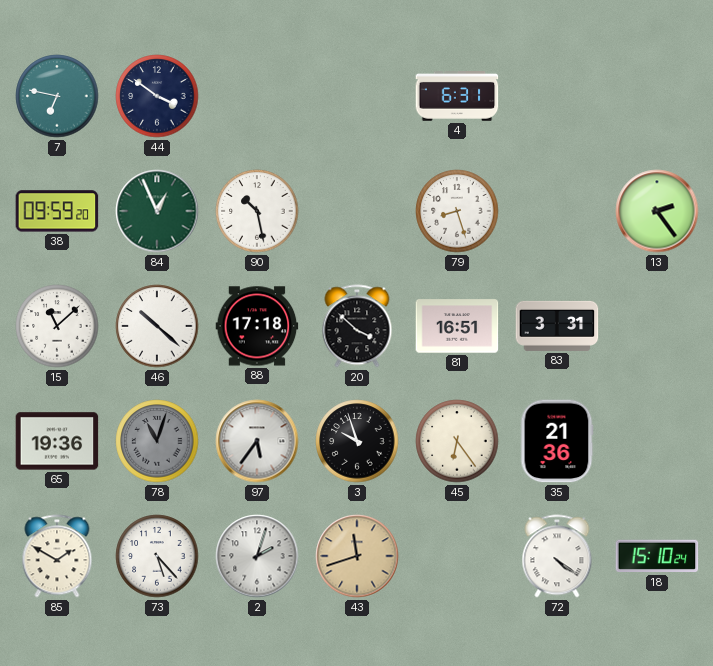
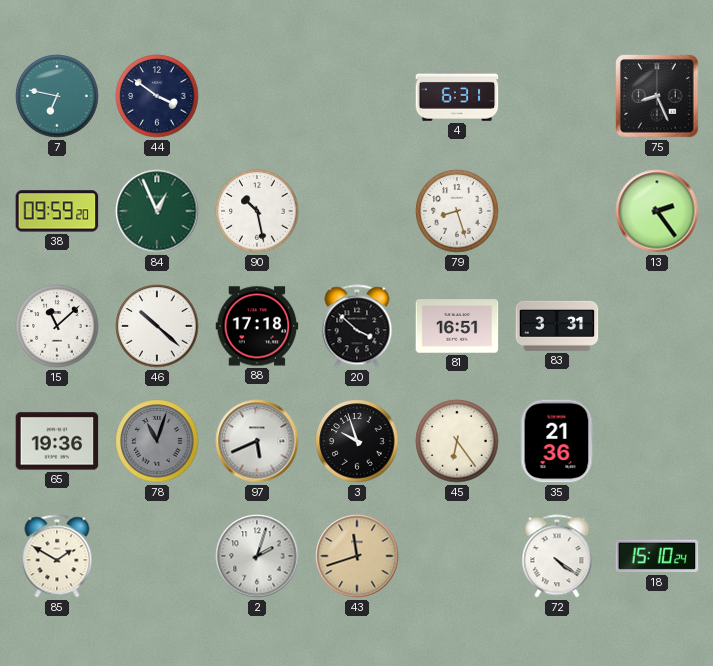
75: none -> 8:26 (657, 96)
97: 5:36 -> 5:41 (257, 441)
73: 5:23 -> none (157, 556)
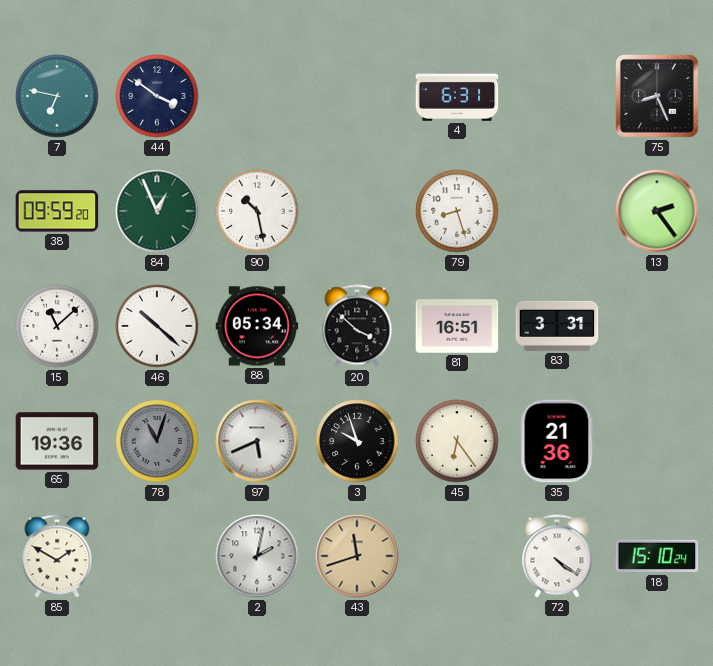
88: 17:18 -> 05:34 (257, 326)
2: 2:03 -> 2:02 (257, 556)
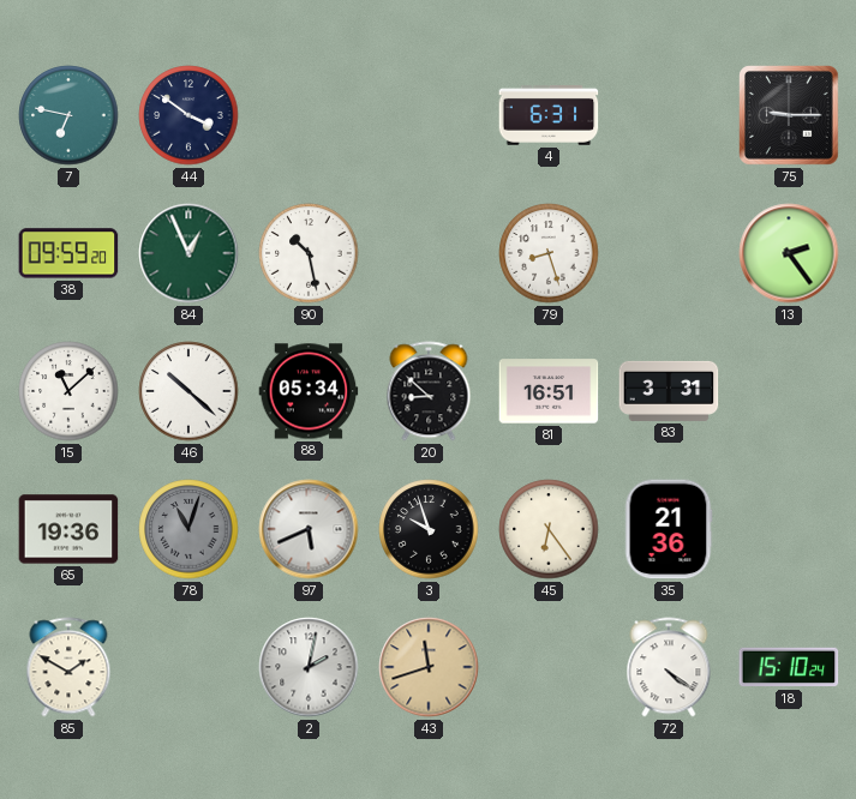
75: 8:26 -> 9:15 (789, 115)
20: 3:52 -> 8:52 (429, 391)
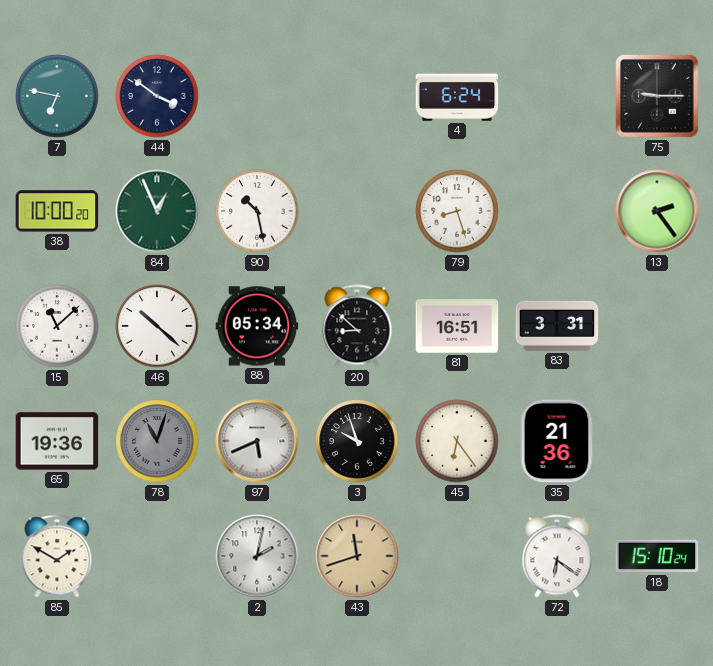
4: 6:31 -> 6:24 (457, 97)
38: 09:59 -> 10:00 (57, 211)
72: 4:21 -> 6:21 (557, 556)
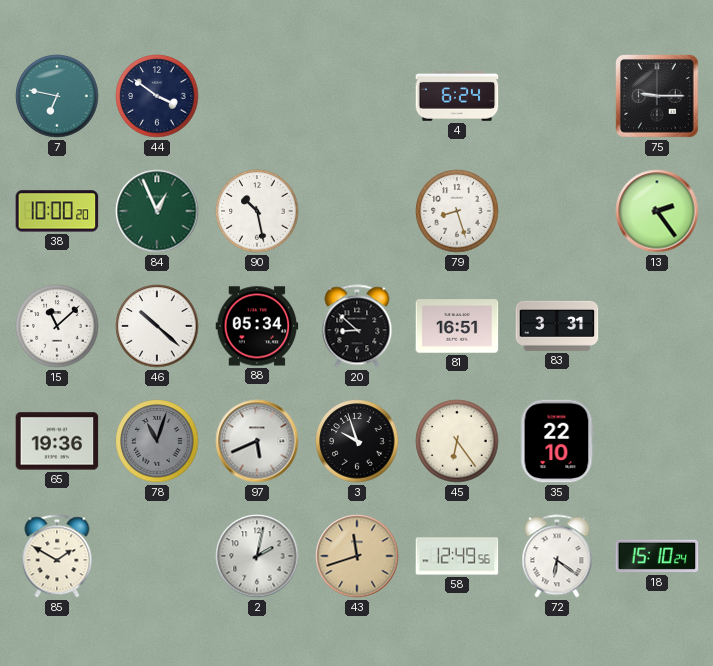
35: 21:36 -> 22:10 (557, 441)
58: none -> 12:49 (457, 556)
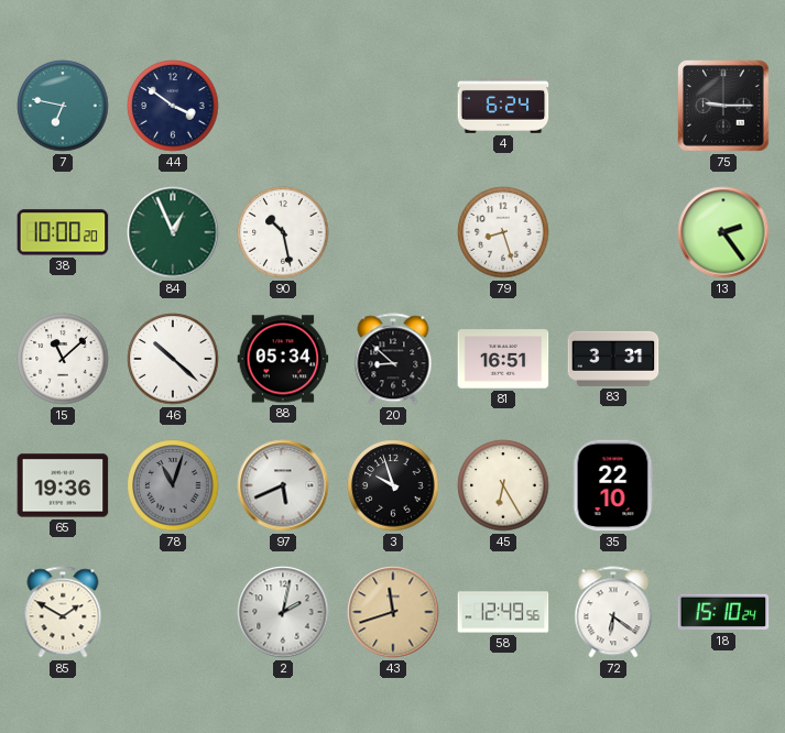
45: 6:24 -> 6:25 (503, 485)
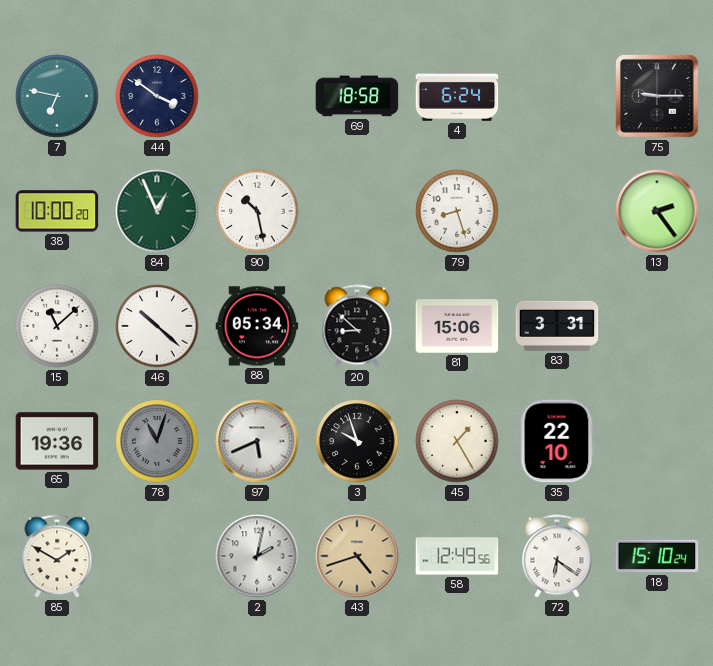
69: none -> 18:58 (357, 96)
81: 16:51 -> 15:06 (457, 326)
45: 6:25 -> 1:25 (457, 441)
43: 11:42 -> 4:42 (357, 556)
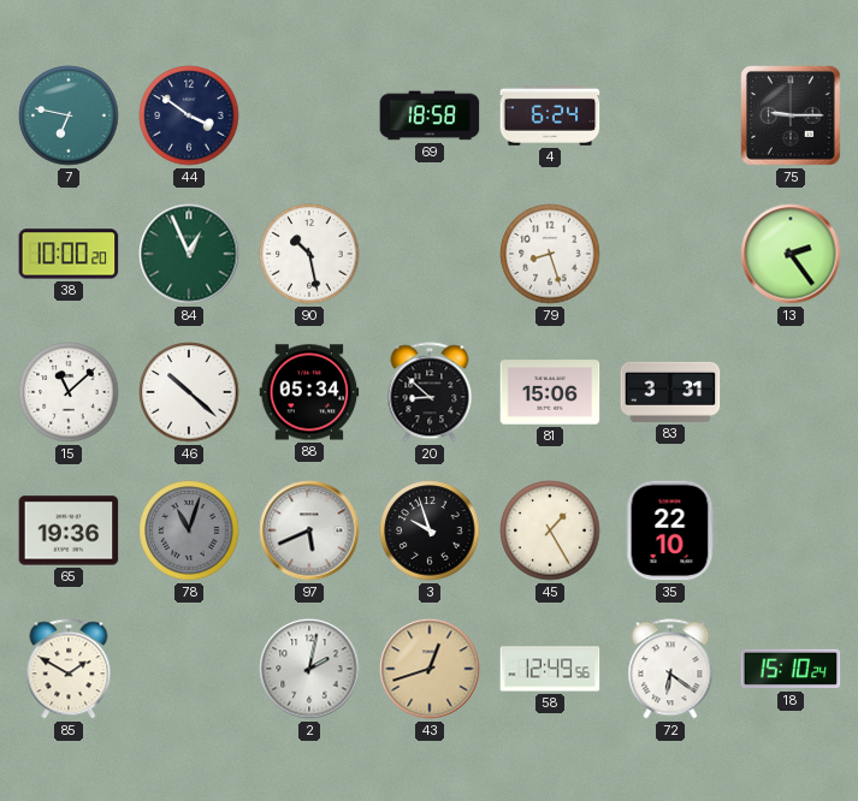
43: 4:42 -> 12:42 (430, 669)
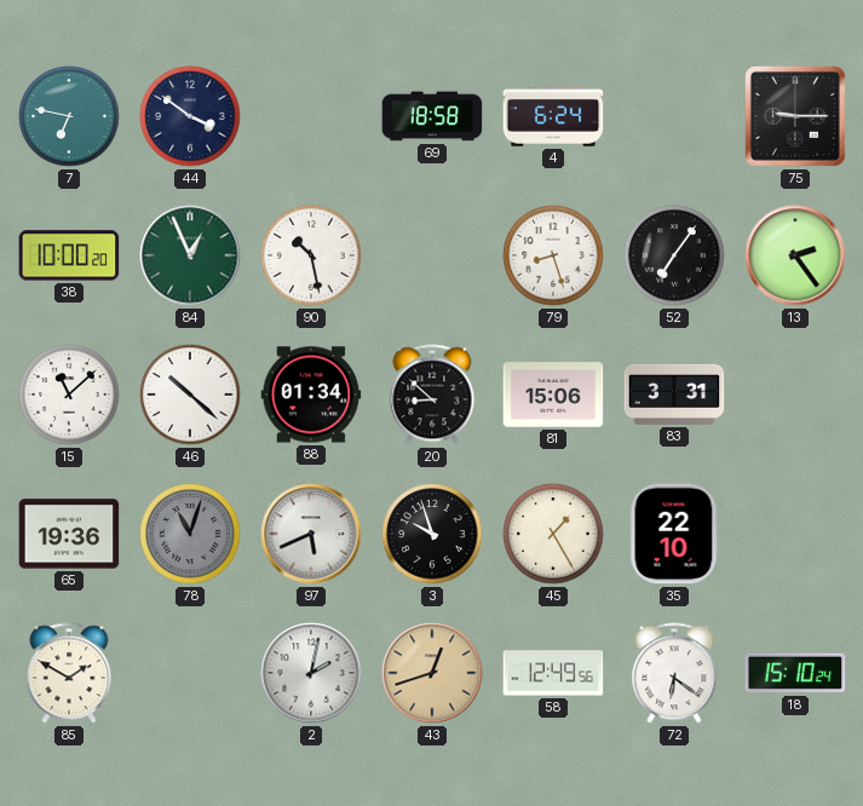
52: none -> 7:06 (674, 255)
88: 05:34 -> 01:34 (311, 395)
